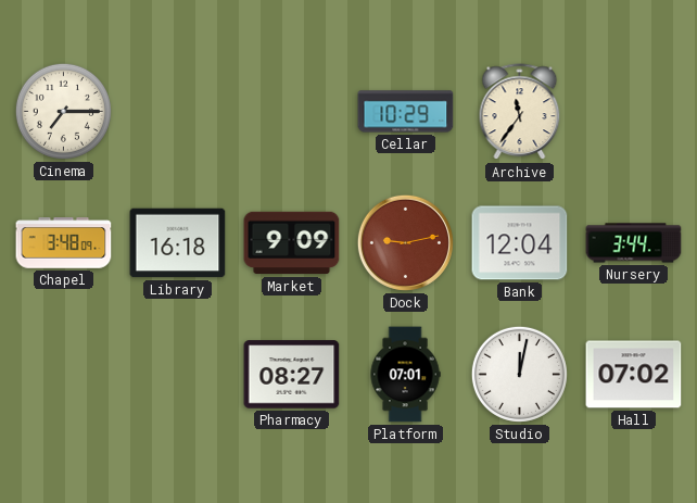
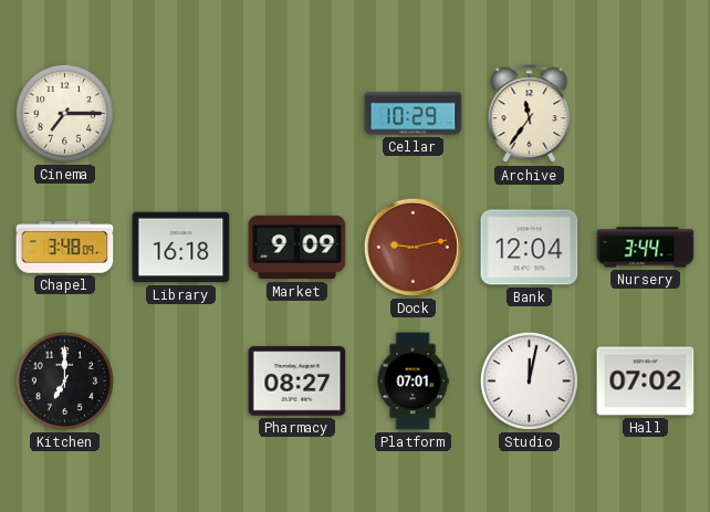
Kitchen: none -> 7:00 (64, 380)
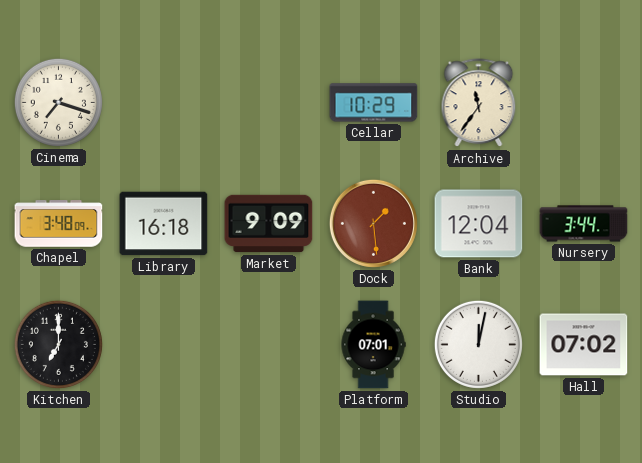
Cinema: 7:15 -> 7:18 (58, 102)
Dock: 9:13 -> 1:29 (373, 223)
Pharmacy: 08:27 -> none (297, 382)
